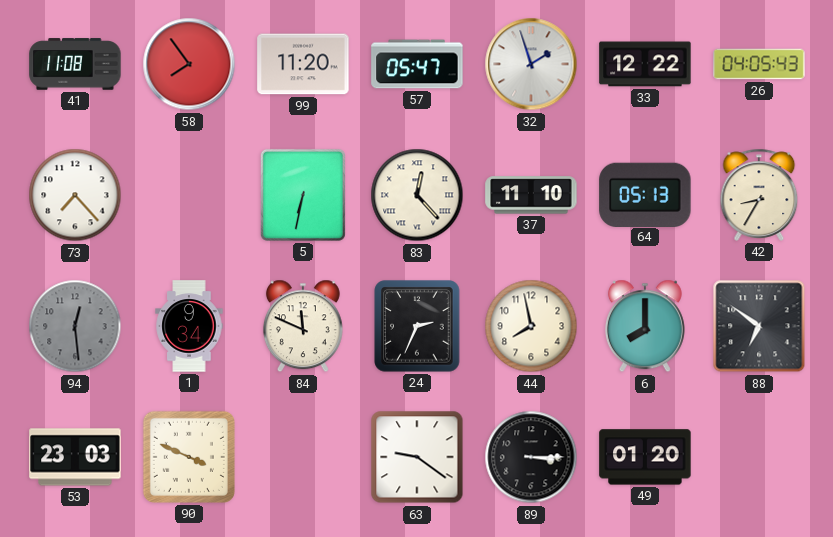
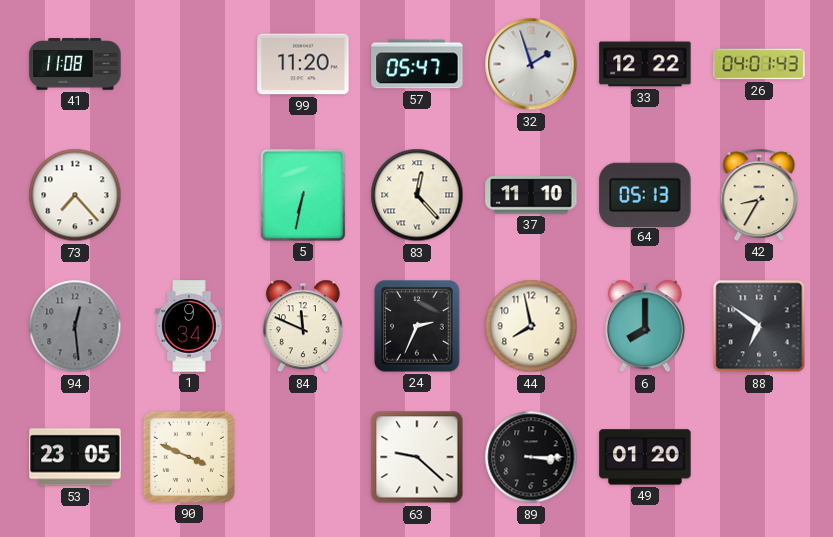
58: 7:54 -> none (189, 64)
26: 04:05 -> 04:01 (759, 64)
53: 23:03 -> 23:05 (75, 457)
63: 9:21 -> 9:22 (417, 457)
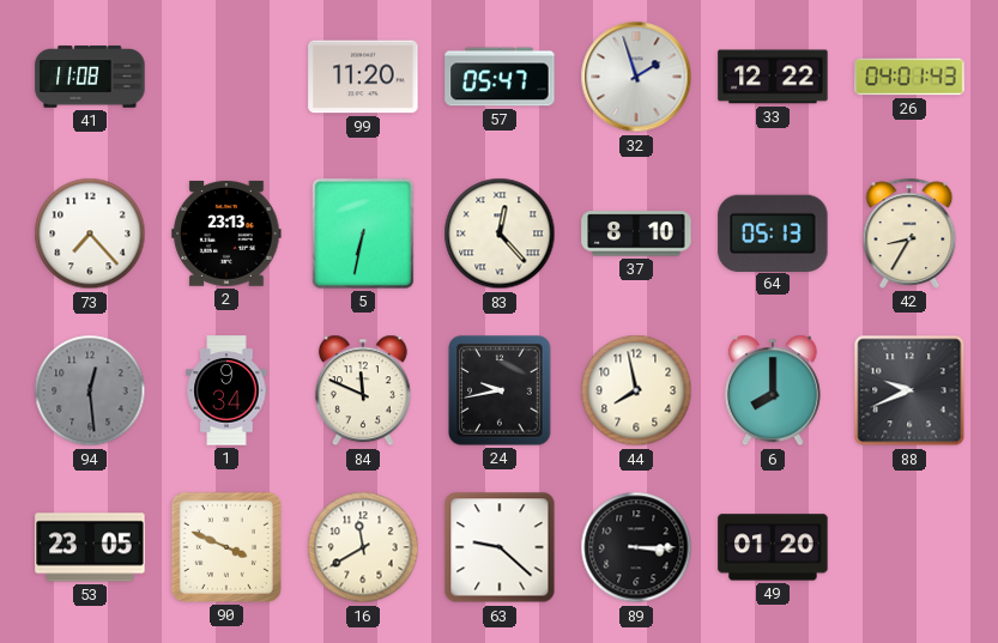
2: none -> 23:13 (226, 233)
37: 11:10 -> 8:10 (636, 233)
24: 2:34 -> 9:43 (500, 390)
88: 6:51 -> 9:41 (909, 390)
16: none -> 11:40 (363, 547)
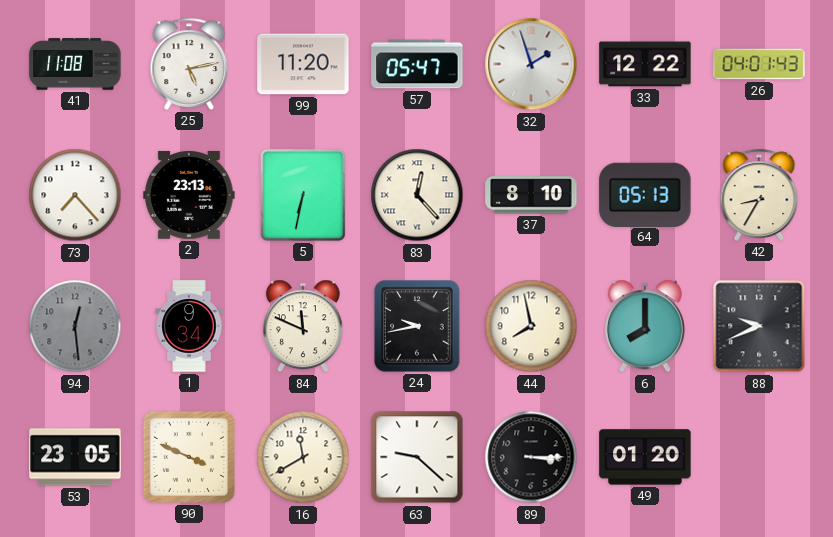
25: none -> 5:13 (189, 64)
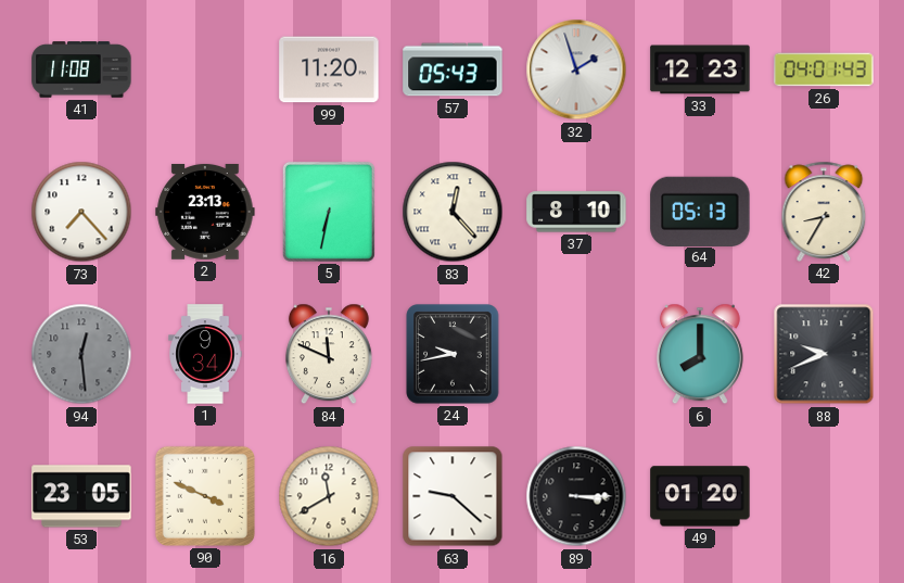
25: 5:13 -> none (189, 64)
57: 05:47 -> 05:43 (453, 69)
33: 12:22 -> 12:23 (700, 69)
44: 7:58 -> none (531, 326)
